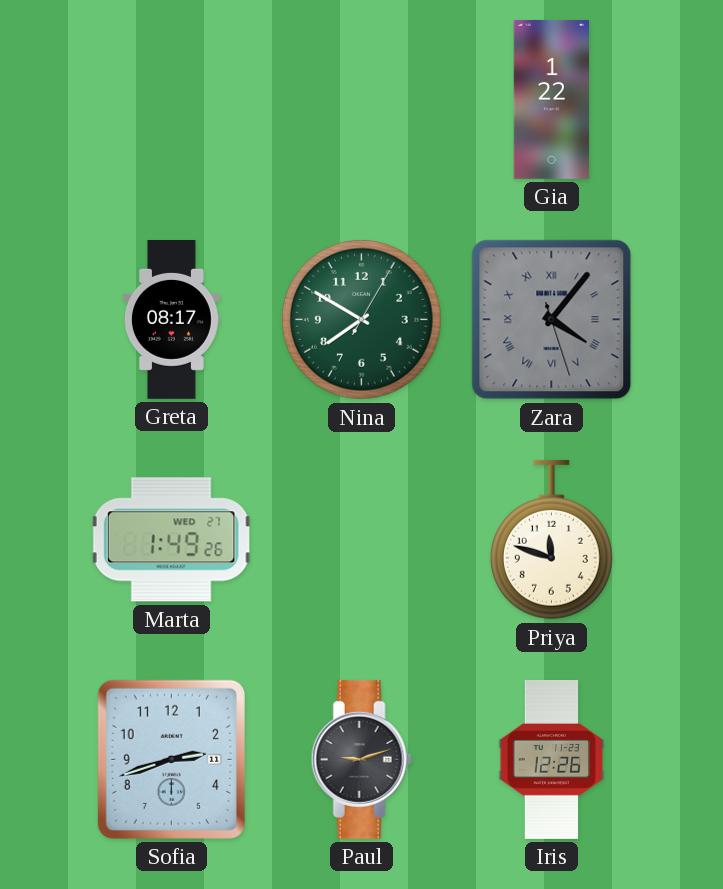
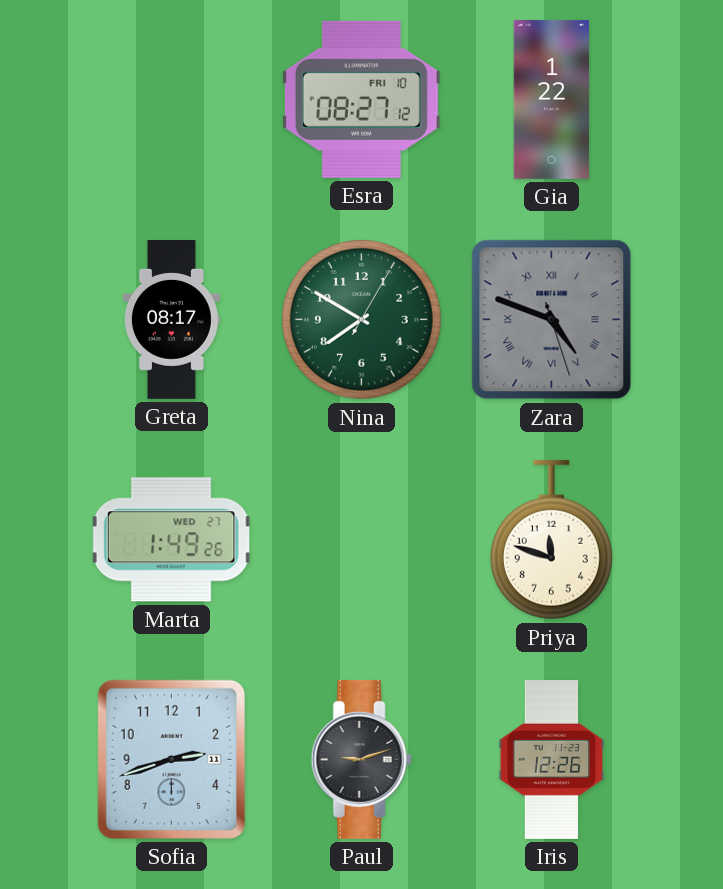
Esra: none -> 08:27 (361, 99)
Zara: 4:06 -> 4:48 (552, 320)
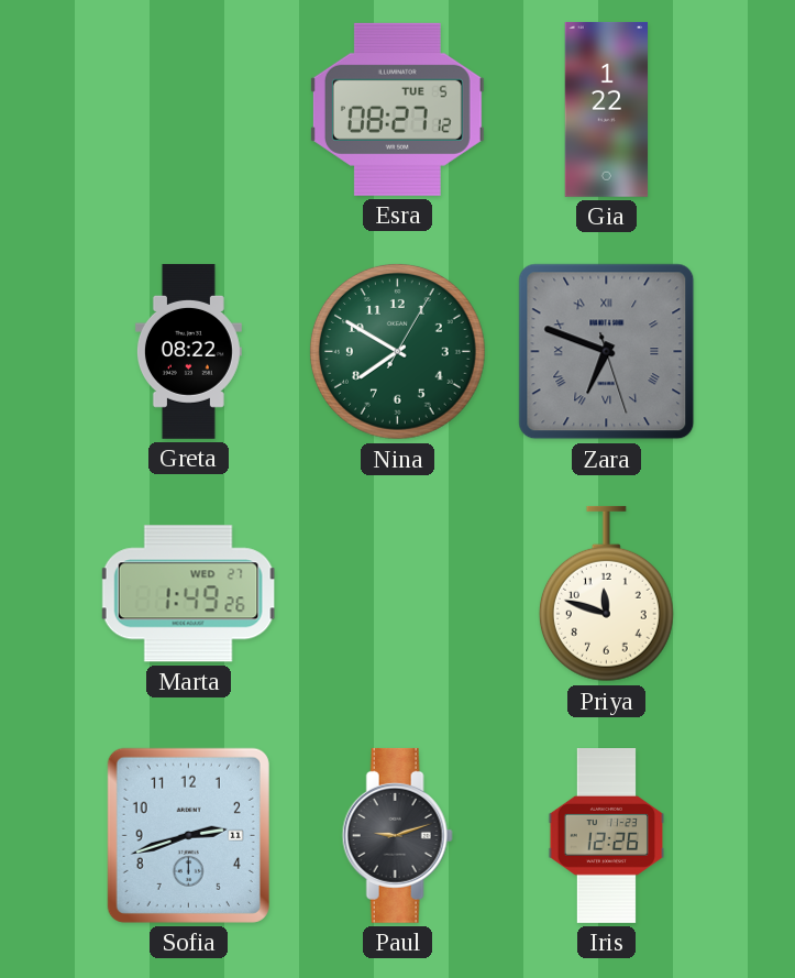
Esra date: FRI 10 -> TUE 5 (397, 109)
Greta: 08:17 -> 08:22 (188, 351)
Zara: 4:48 -> 6:48 (607, 352)
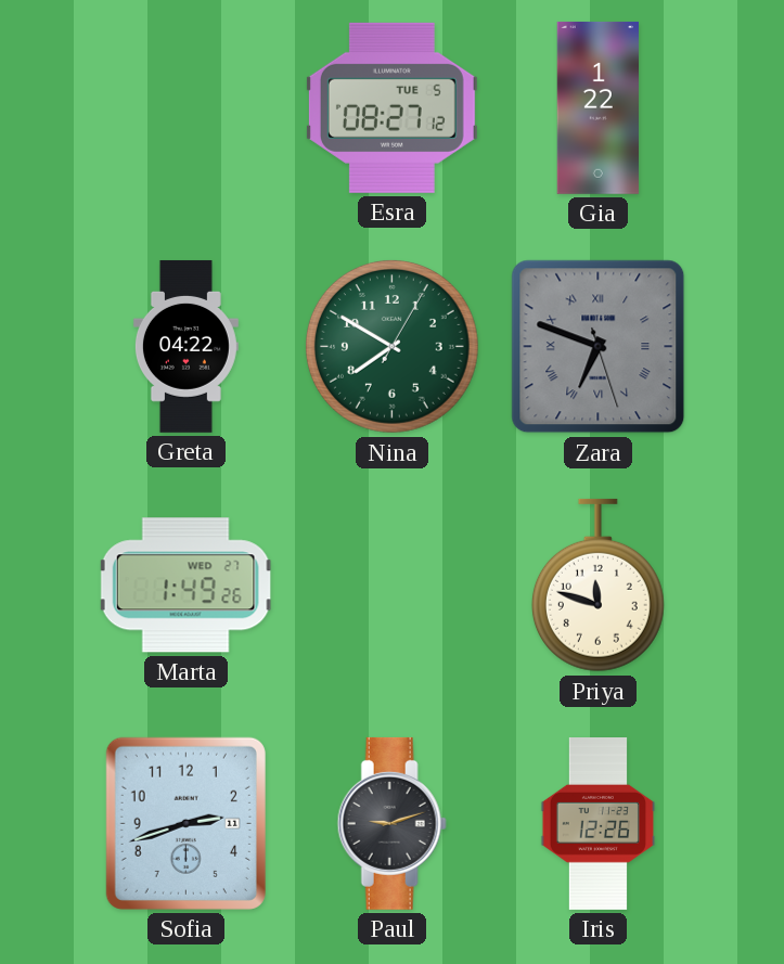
Greta: 08:22 -> 04:22 (185, 346)
